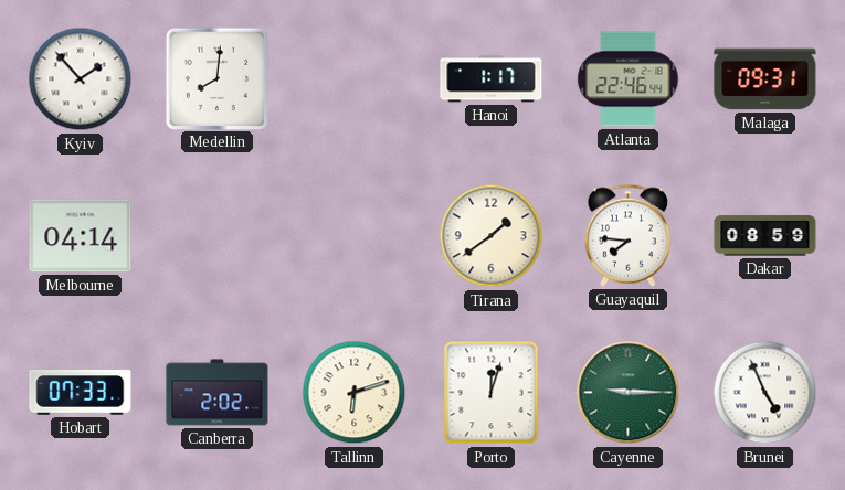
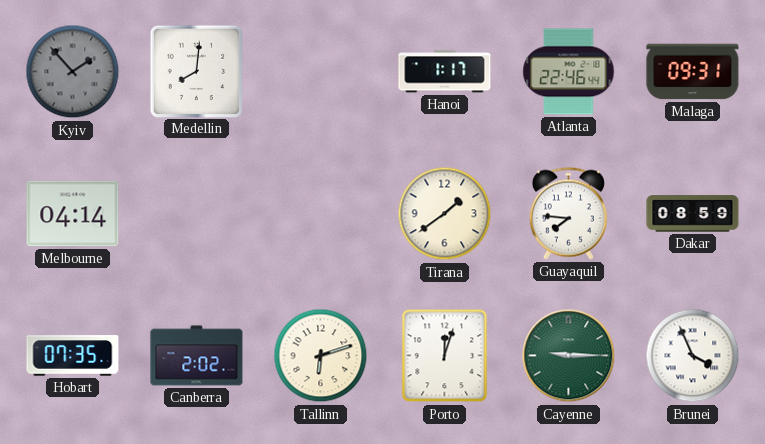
Kyiv dial: white -> grey (73, 72)
Hobart: 07:33 -> 07:35 (73, 356)
Brunei: 4:56 -> 3:56 (693, 356)
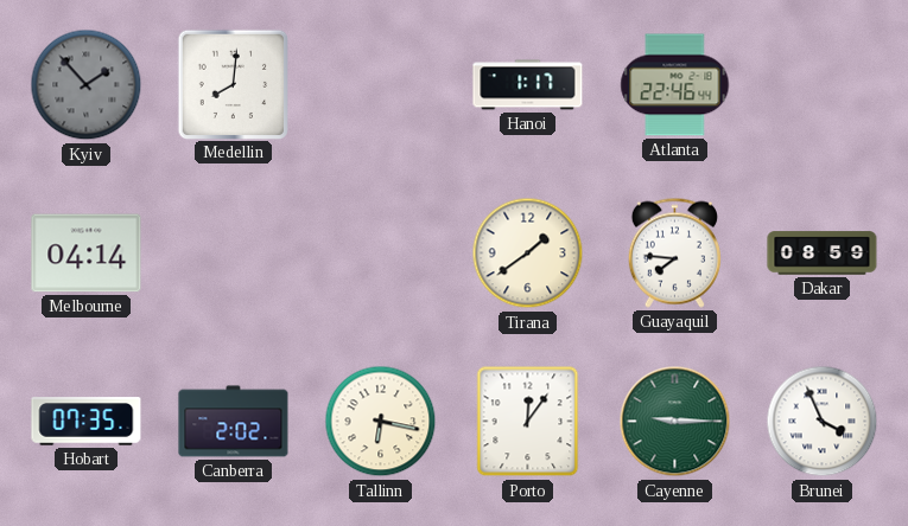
Malaga: 09:31 -> none (693, 72)
Tallinn: 6:12 -> 6:17 (381, 422)
Porto: 12:03 -> 12:06 (528, 422)
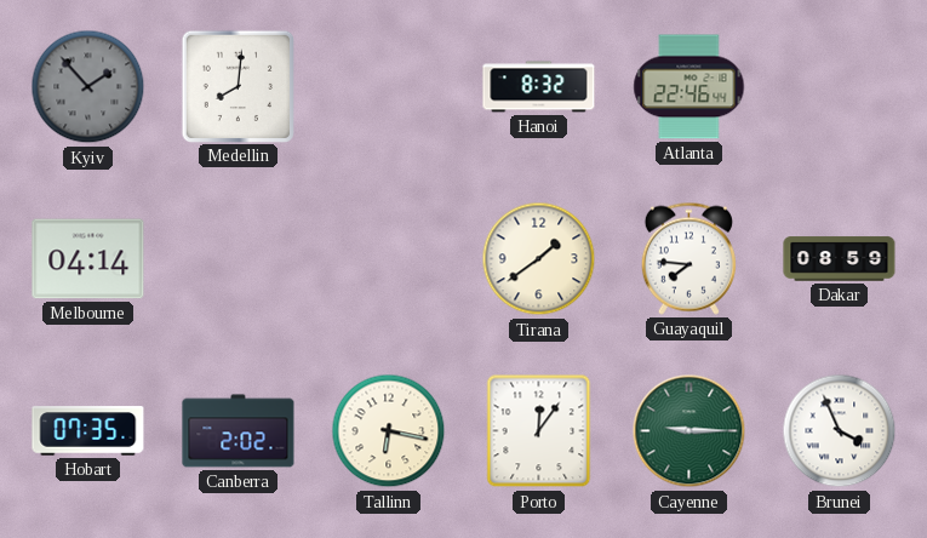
Hanoi: 1:17 -> 8:32 (539, 87)
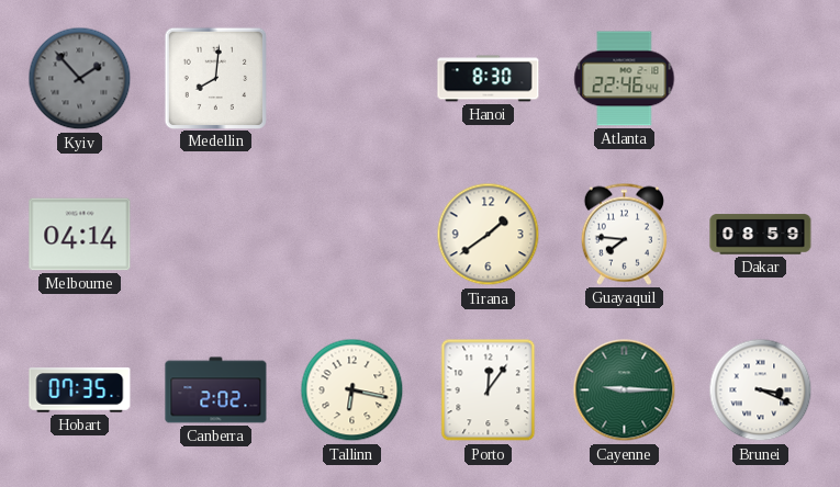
Hanoi: 8:32 -> 8:30 (489, 79)
Brunei: 3:56 -> 3:19 (761, 390)
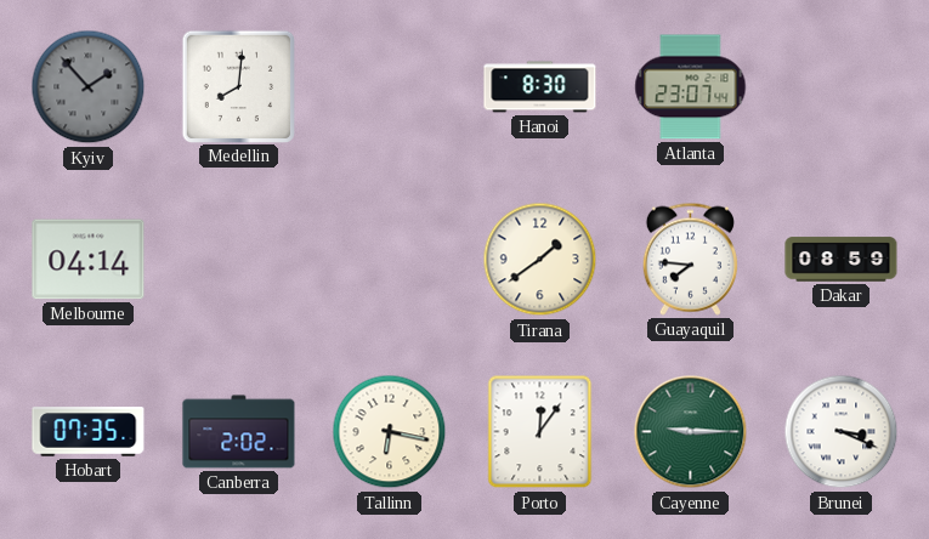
Atlanta: 22:46 -> 23:07 (691, 87)
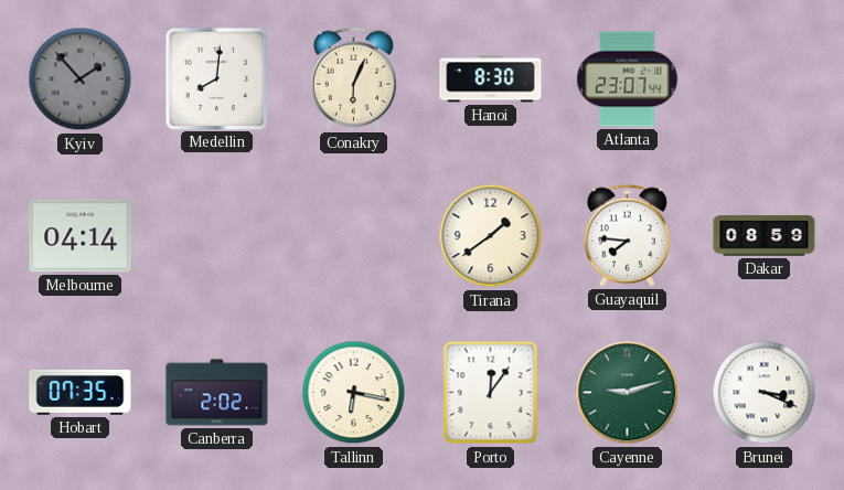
Conakry: none -> 6:04 (353, 78)
Cayenne: 9:15 -> 9:12 (628, 393)
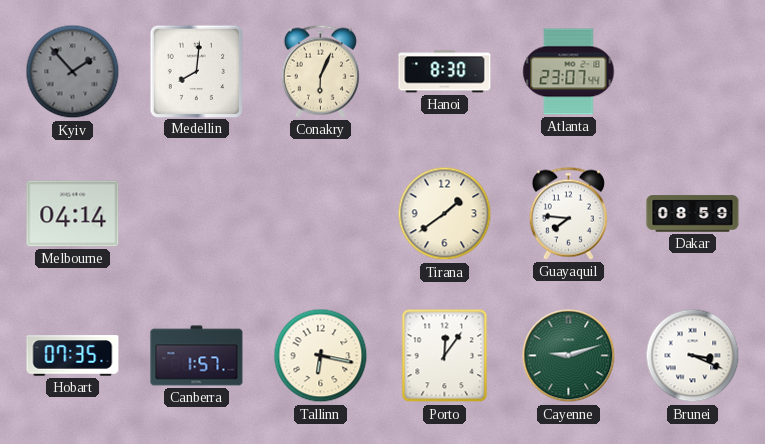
Canberra: 2:02 -> 1:57 (197, 356)
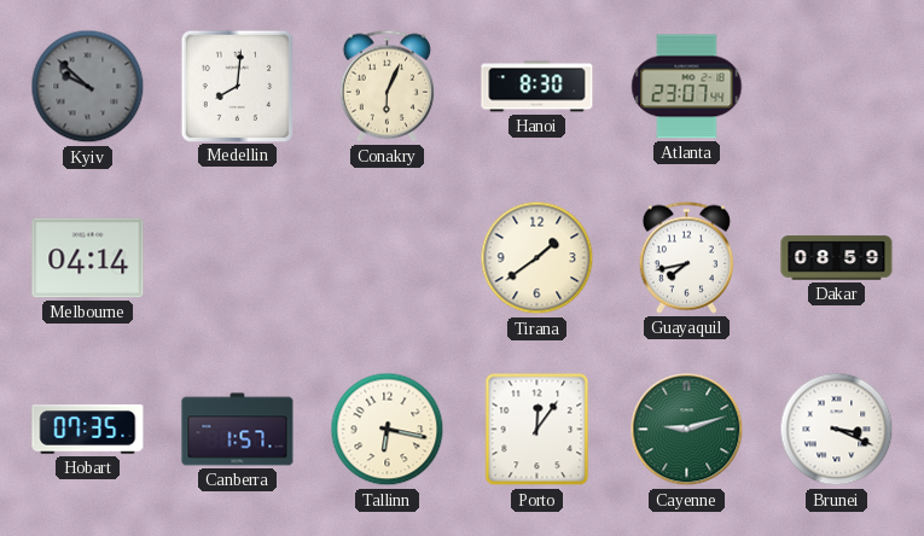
Kyiv: 1:53 -> 9:52 (88, 87)
Guayaquil: 7:46 -> 7:43 (686, 257)
